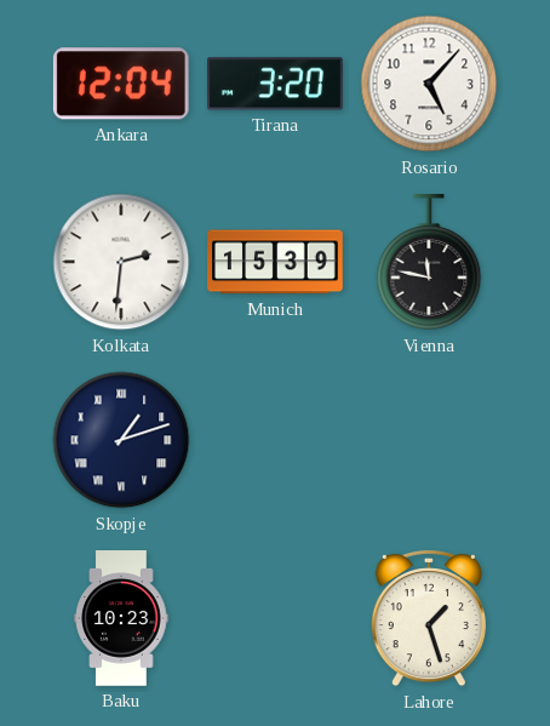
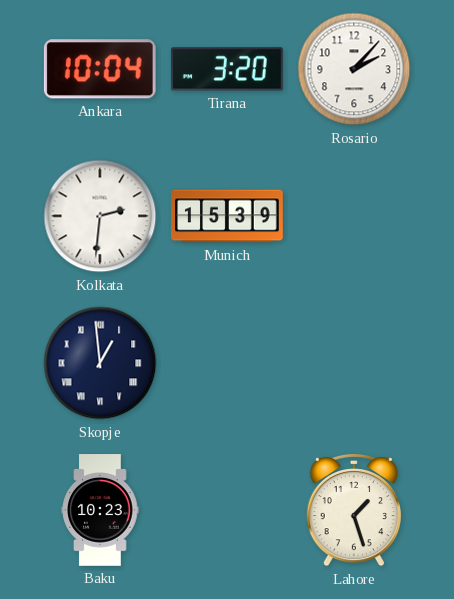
Ankara: 12:04 -> 10:04 (100, 69)
Rosario: 5:07 -> 2:07 (354, 69)
Vienna: 11:47 -> none (429, 263)
Skopje: 1:12 -> 12:59 (100, 363)
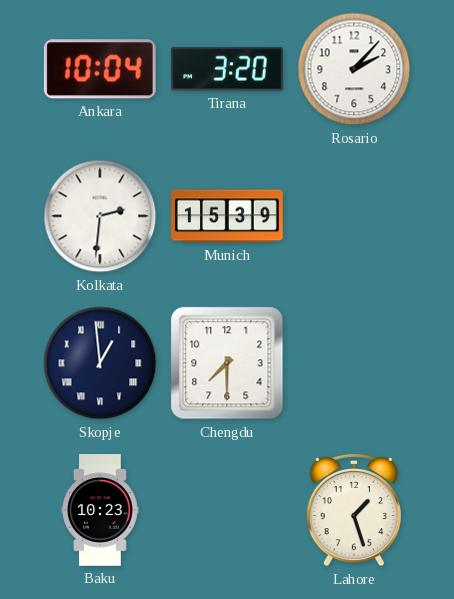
Chengdu: none -> 7:30 (227, 363)
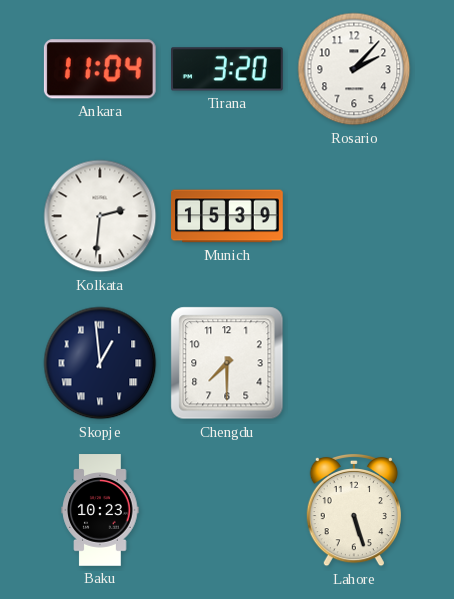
Ankara: 10:04 -> 11:04 (100, 69)
Lahore: 1:27 -> 5:27 (354, 510)
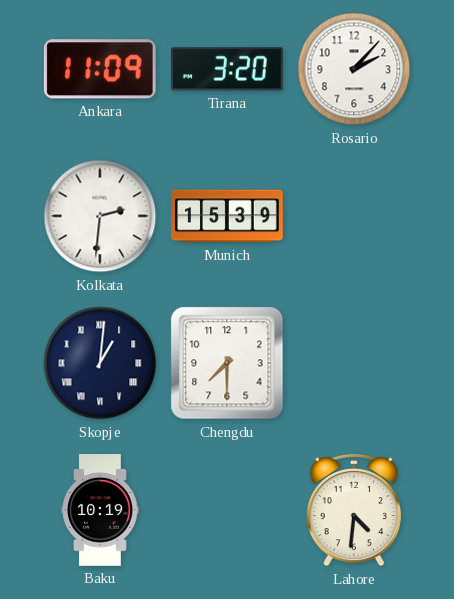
Ankara: 11:04 -> 11:09 (100, 69)
Skopje: 12:59 -> 1:01 (100, 363)
Baku: 10:23 -> 10:19 (100, 510)
Lahore: 5:27 -> 4:31 (354, 510)
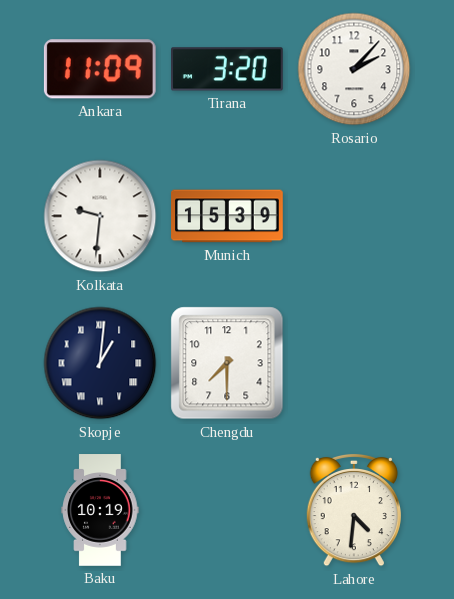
Kolkata: 2:31 -> 9:31 (100, 216)
